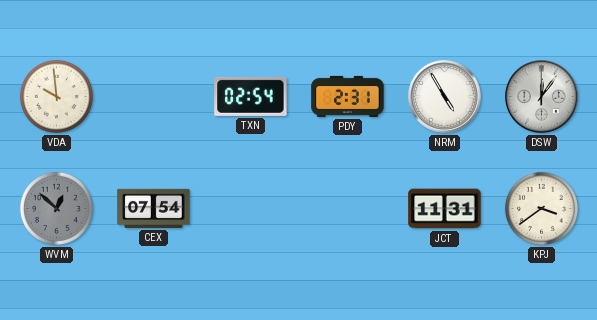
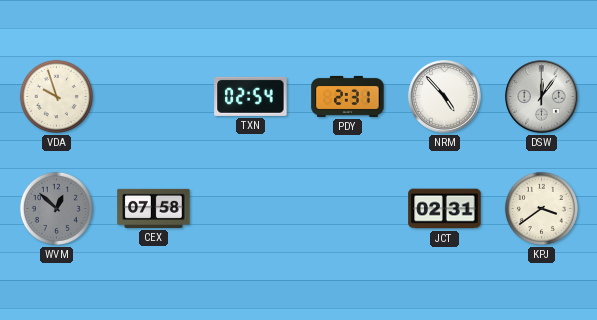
VDA: 9:59 -> 9:57 (56, 96)
NRM: 4:55 -> 4:53 (445, 97)
CEX: 07:54 -> 07:58 (154, 208)
JCT: 11:31 -> 02:31 (445, 209)
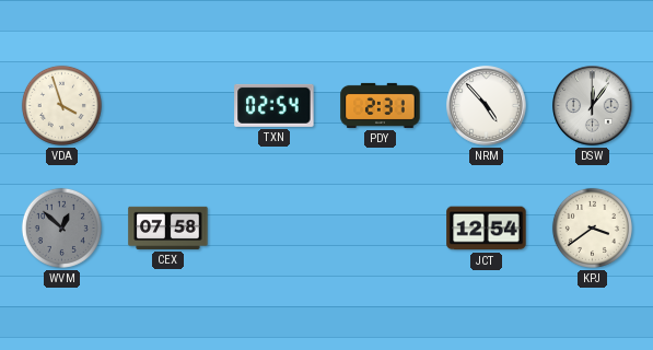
VDA: 9:57 -> 3:57 (61, 105)
JCT: 02:31 -> 12:54 (487, 229)
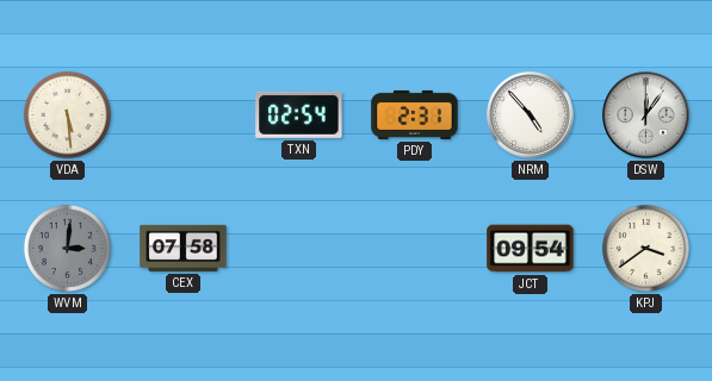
VDA: 3:57 -> 5:29 (67, 114)
WVM: 12:52 -> 3:01 (67, 248)
JCT: 12:54 -> 09:54 (531, 249)
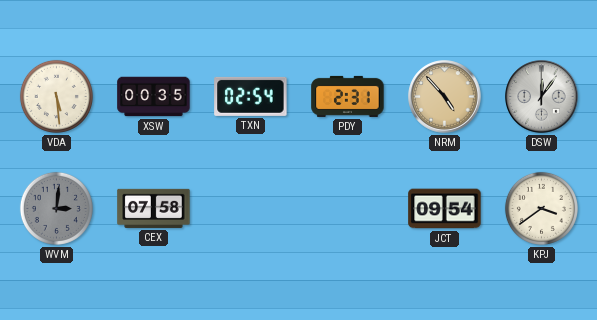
XSW: none -> 00:35 (154, 97)
NRM dial: white -> champagne (445, 97)
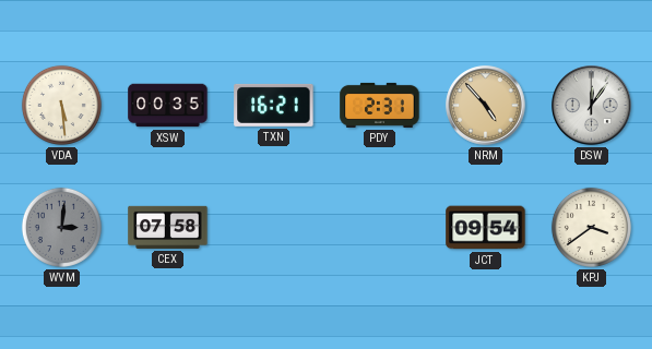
TXN: 02:54 -> 16:21 (274, 105)
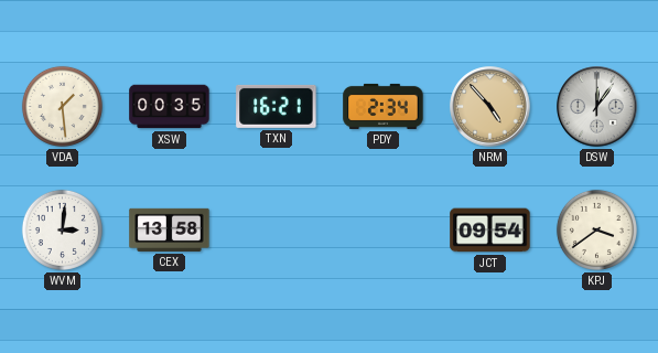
VDA: 5:29 -> 1:29 (62, 106)
PDY: 2:31 -> 2:34 (384, 106)
WVM dial: grey -> white (62, 229)
CEX: 07:58 -> 13:58 (170, 229)
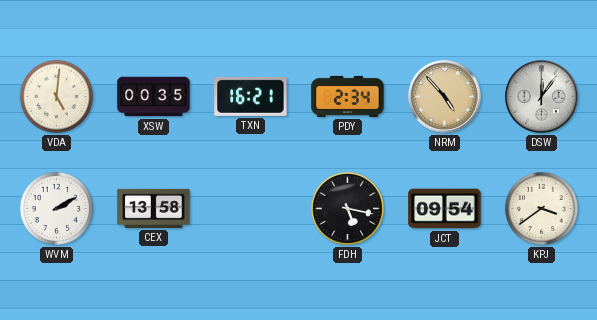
VDA: 1:29 -> 5:01 (56, 96)
WVM: 3:01 -> 2:10 (56, 208)
FDH: none -> 5:17 (347, 208)
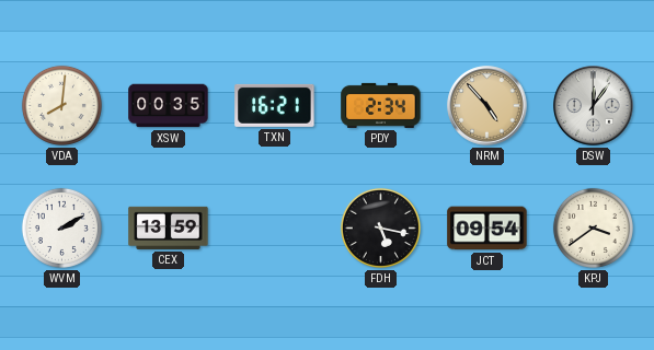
VDA: 5:01 -> 8:01 (61, 105)
CEX: 13:58 -> 13:59 (169, 227)
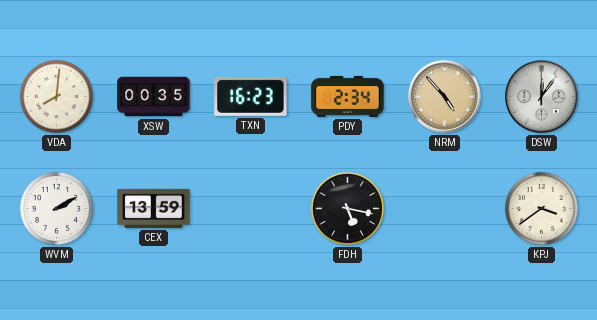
TXN: 16:21 -> 16:23 (251, 96)
JCT: 09:54 -> none (487, 229)
